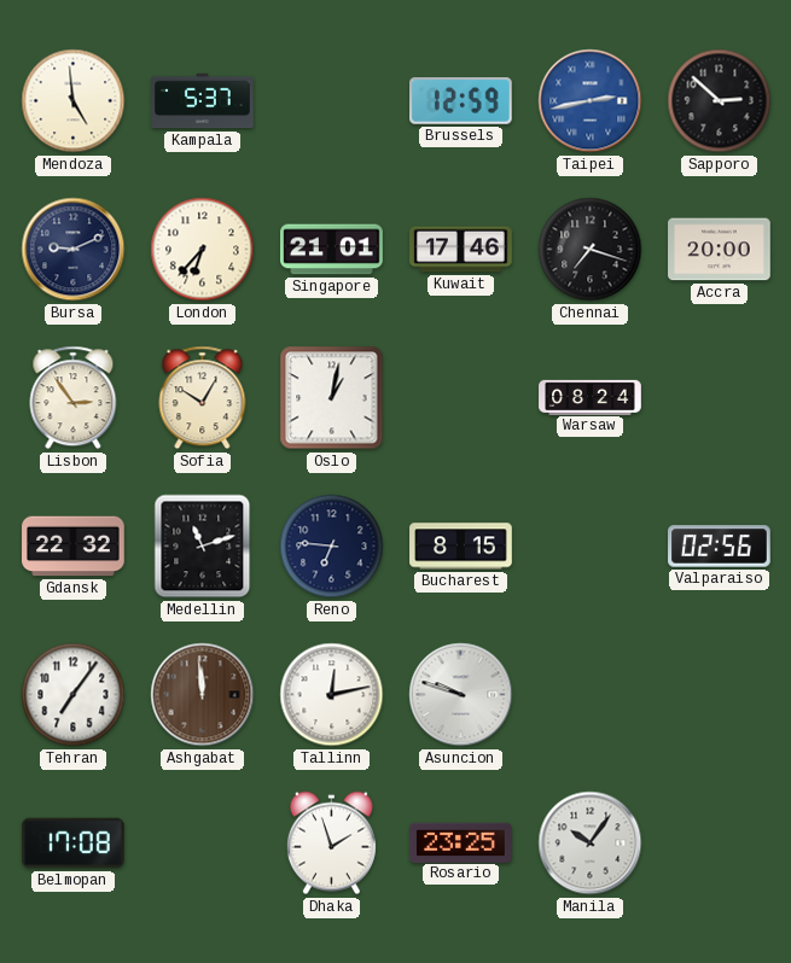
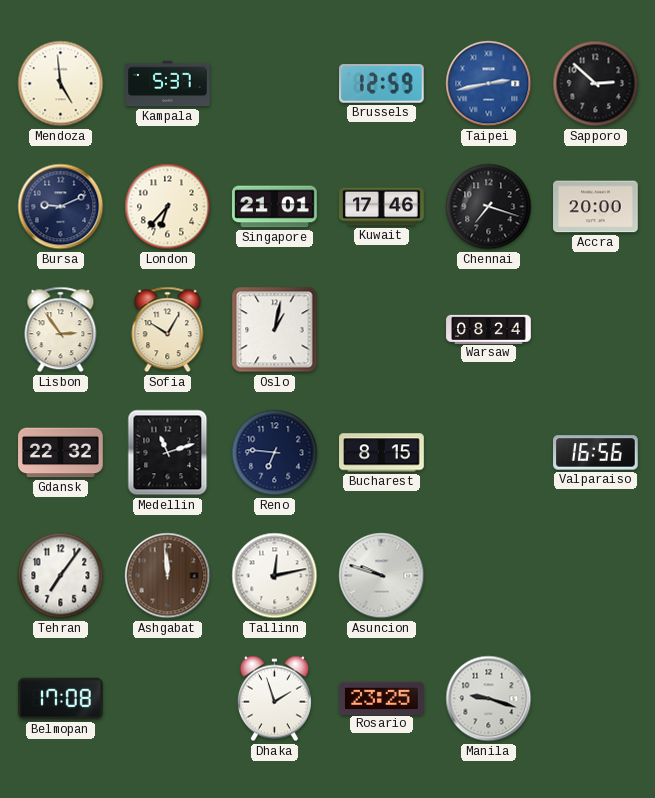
Valparaiso: 02:56 -> 16:56 (596, 453)
Manila: 10:06 -> 9:18 (489, 699)
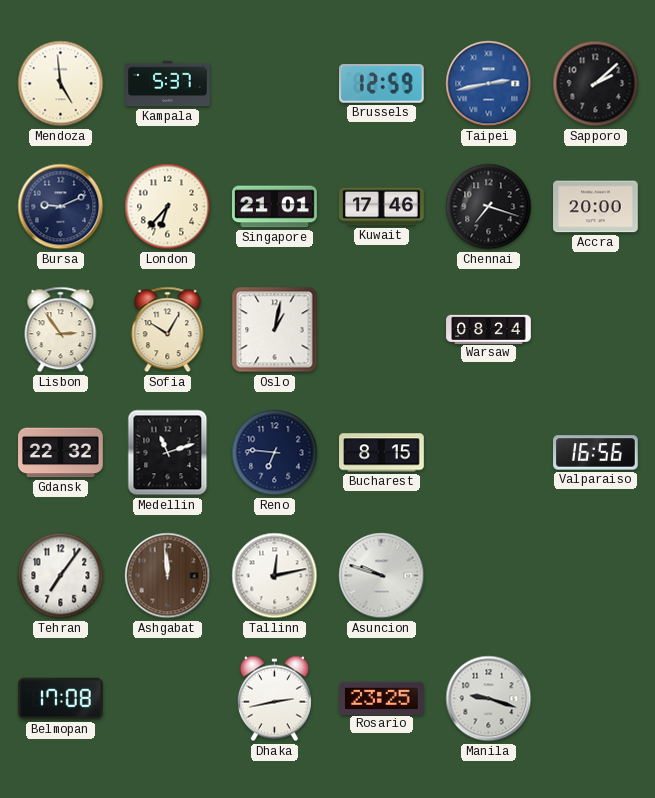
Sapporo: 2:52 -> 2:08 (596, 84)
Dhaka: 1:57 -> 2:43 (274, 699)
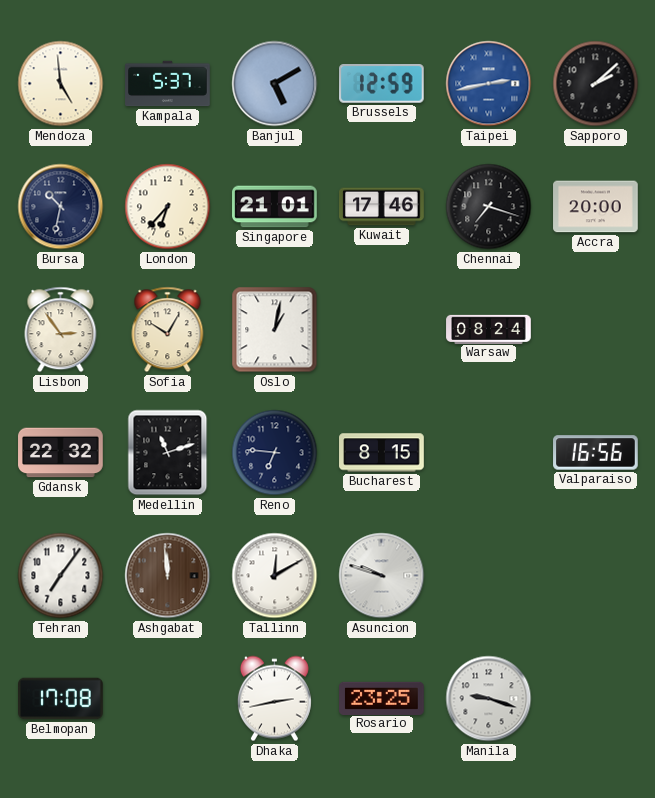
Banjul: none -> 5:10 (275, 84)
Bursa: 9:11 -> 10:32 (61, 207)
Tallinn: 12:13 -> 12:10 (275, 576)
